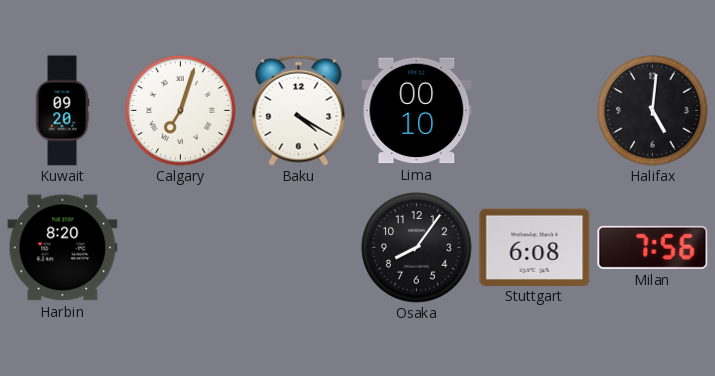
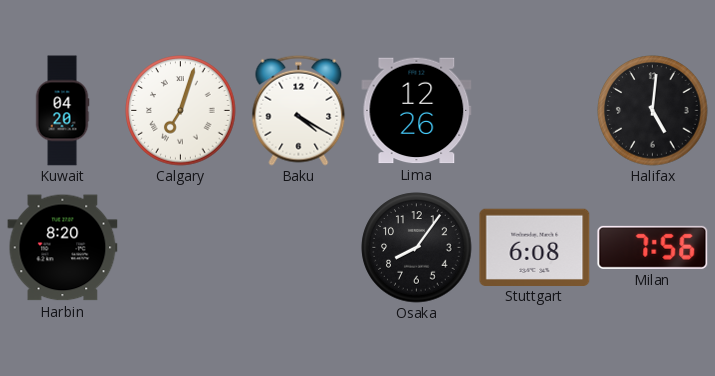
Kuwait: 09:20 -> 04:20 (62, 111)
Lima: 00:10 -> 12:26 (417, 111)
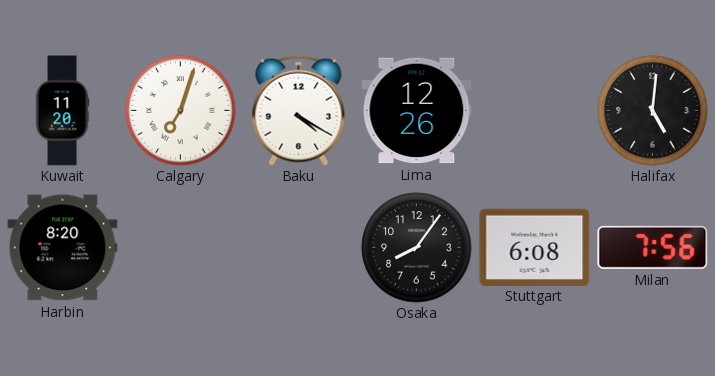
Kuwait: 04:20 -> 11:20 (62, 111)
